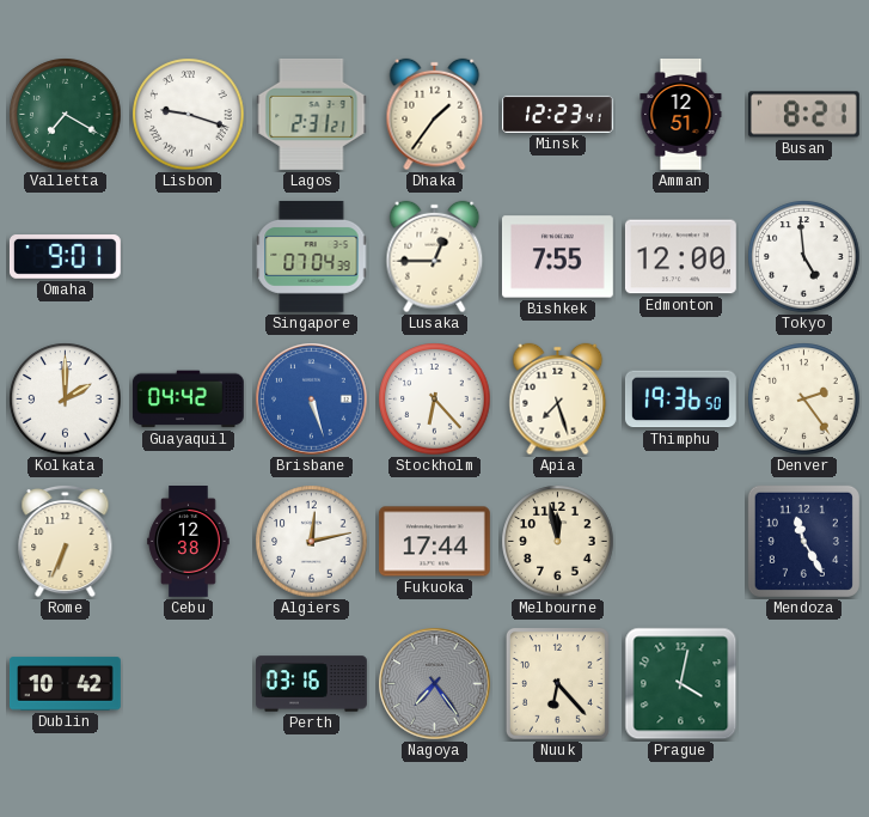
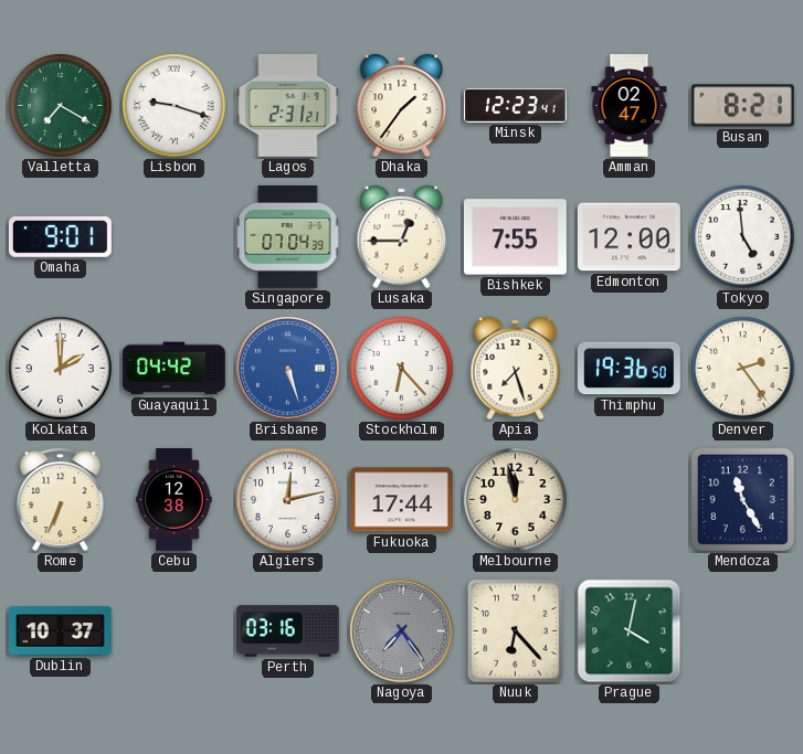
Amman: 12:51 -> 02:47 (630, 106)
Dublin: 10:42 -> 10:37 (61, 631)
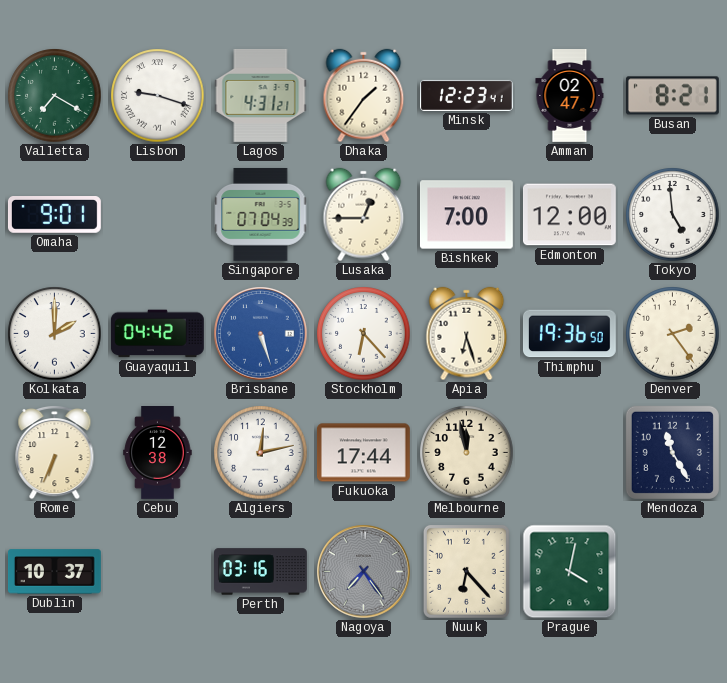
Lagos: 2:31 -> 4:31 (261, 95)
Bishkek: 7:55 -> 7:00 (466, 215)
Apia: 7:27 -> 6:27 (467, 334)
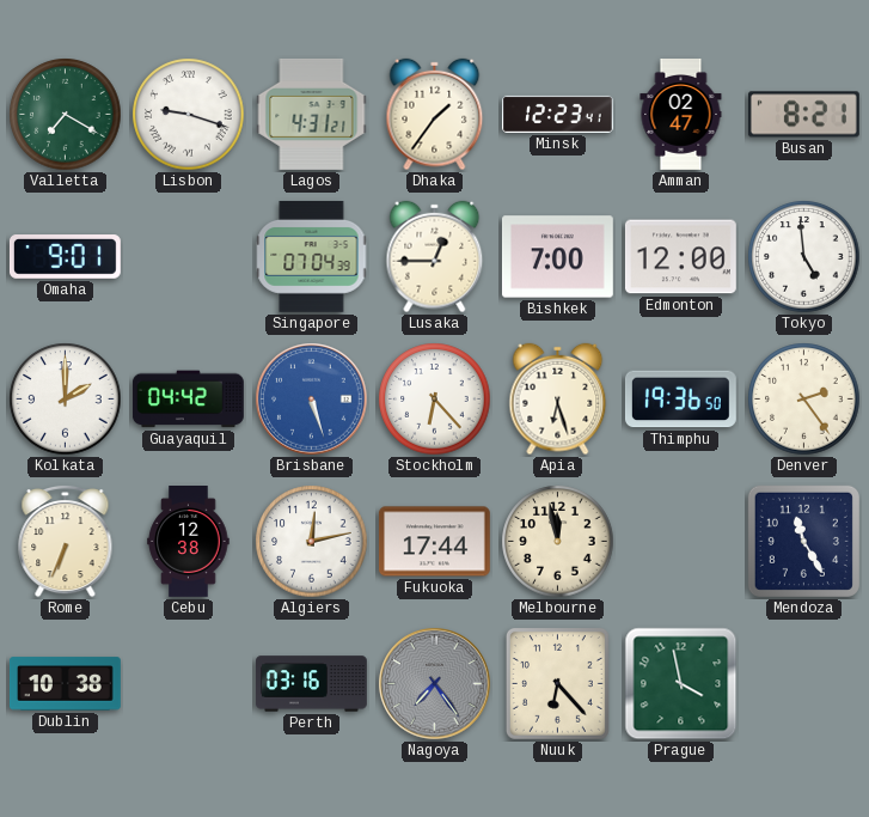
Dublin: 10:37 -> 10:38 (66, 684)
Prague: 4:02 -> 3:58 (681, 684)
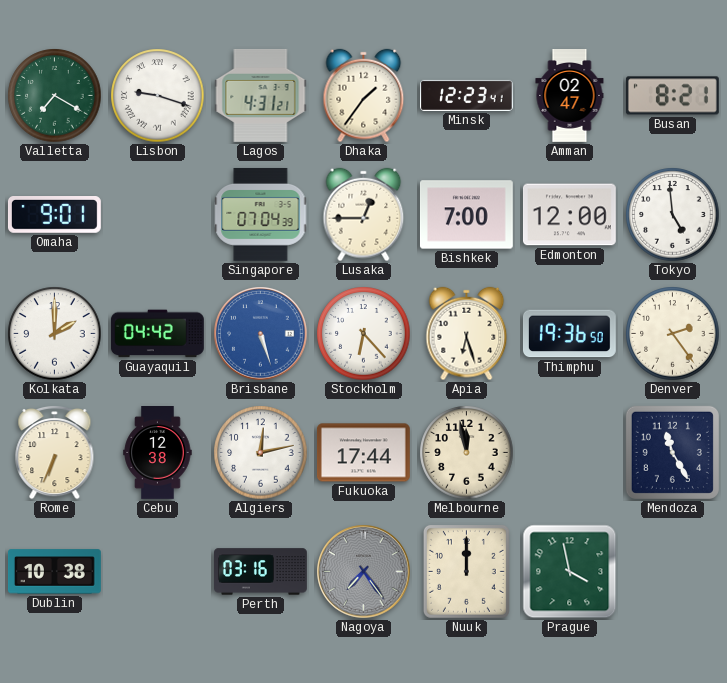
Nuuk: 6:23 -> 12:00 (466, 571)
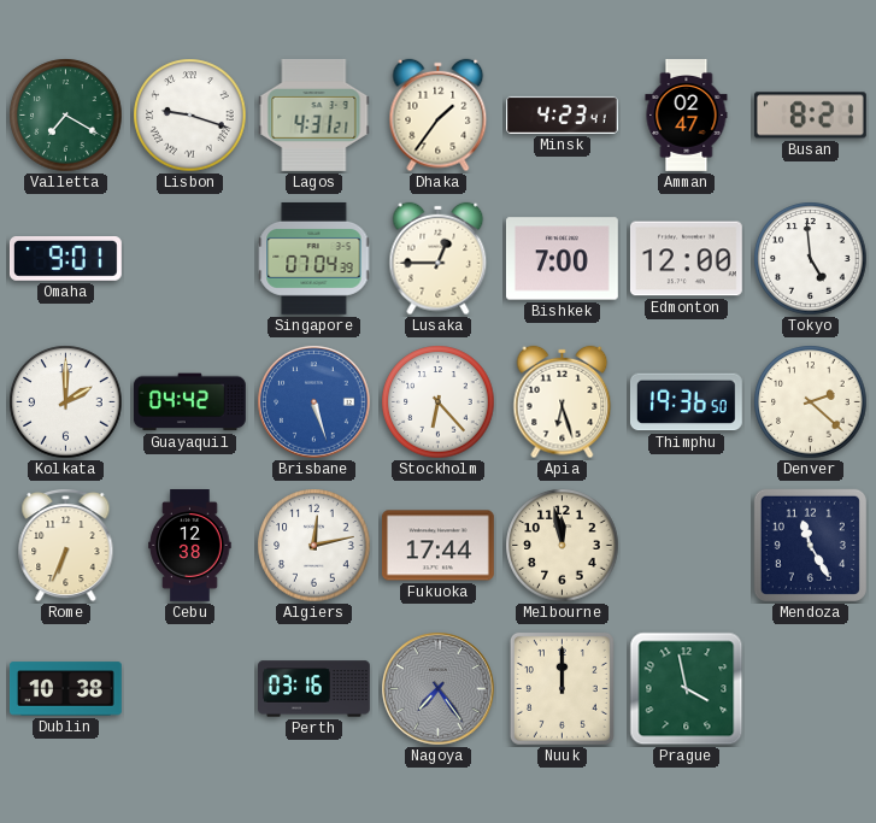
Minsk: 12:23 -> 4:23 (563, 114)
Denver: 2:24 -> 2:22 (811, 402)
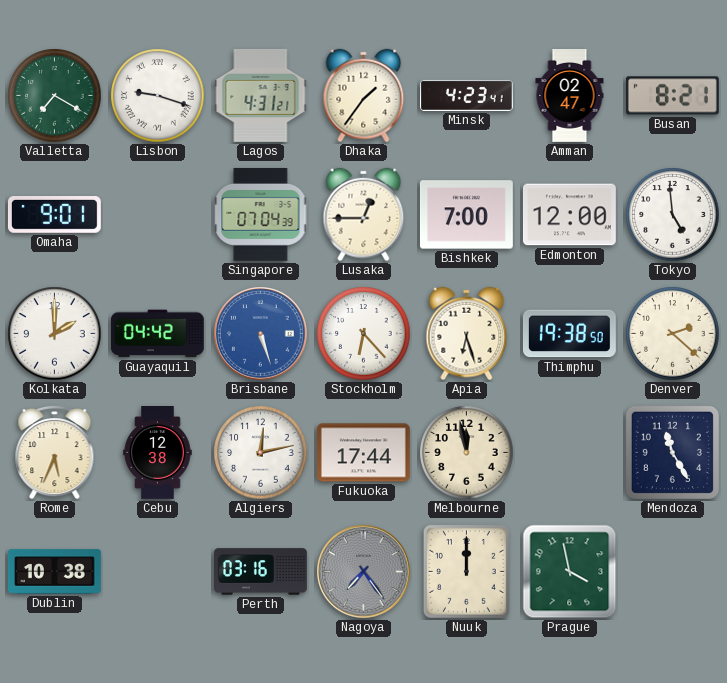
Thimphu: 19:36 -> 19:38 (569, 334)
Rome: 6:34 -> 5:34 (55, 452)
